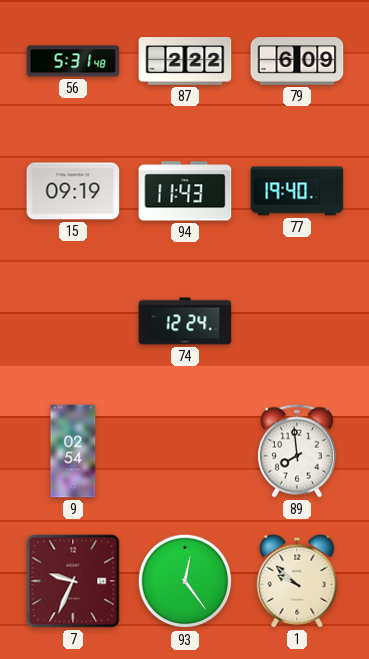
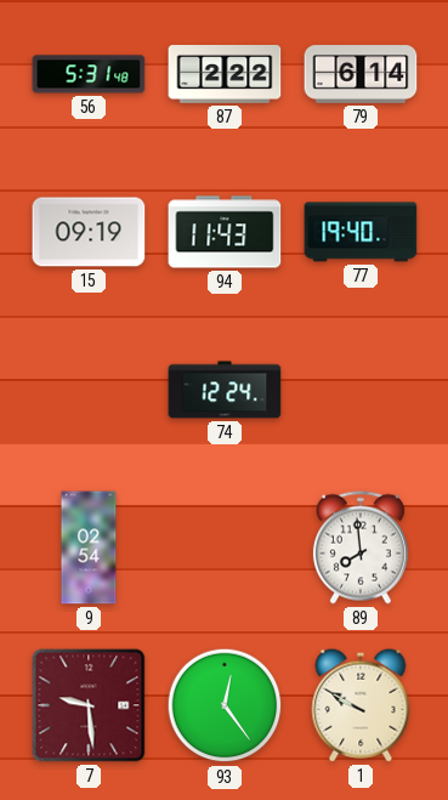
79: 6:09 -> 6:14 (361, 74)
7: 9:34 -> 9:29 (89, 705)
1: 9:52 -> 9:50 (361, 705)
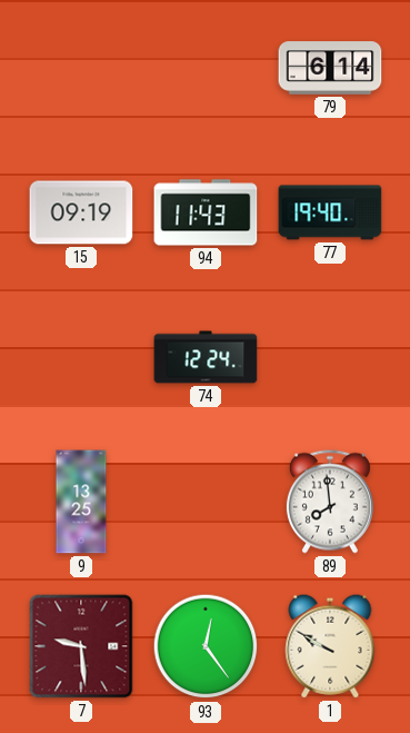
56: 5:31 -> none (89, 74)
87: 2:22 -> none (225, 75)
9: 02:54 -> 13:25 (81, 502)
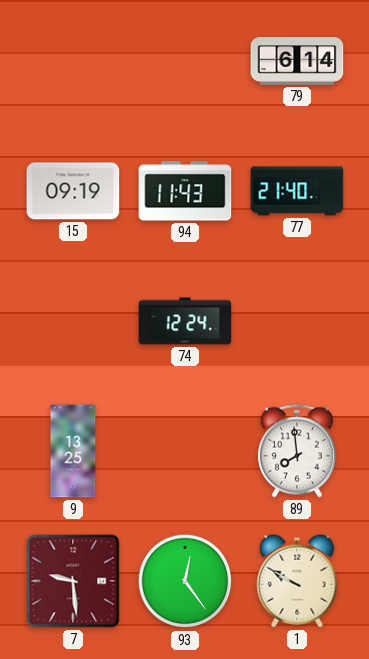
77: 19:40 -> 21:40 (297, 191)
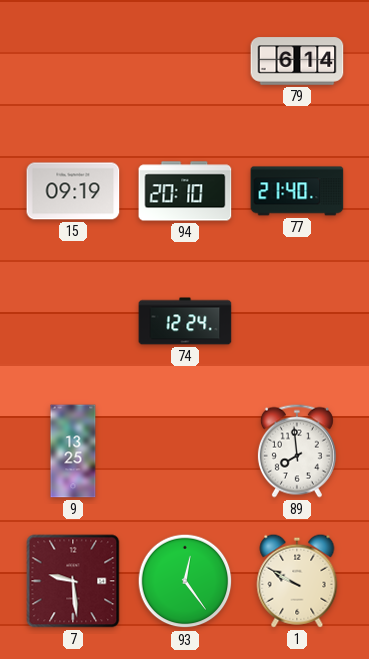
94: 11:43 -> 20:10 (185, 191)
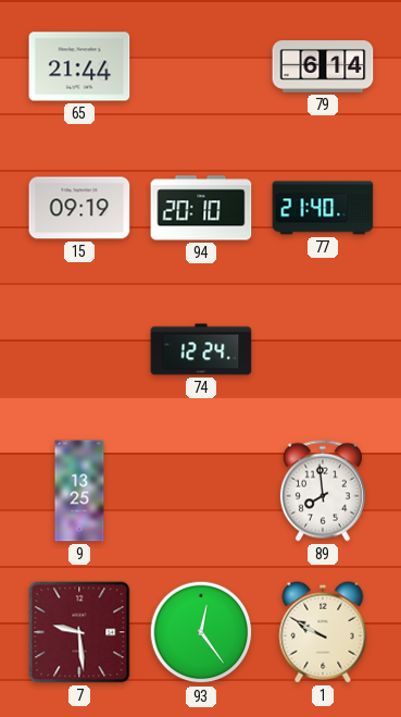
65: none -> 21:44 (79, 66)
